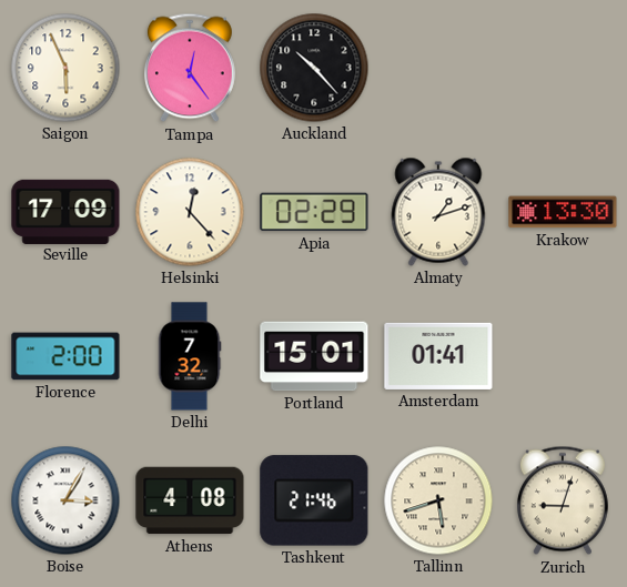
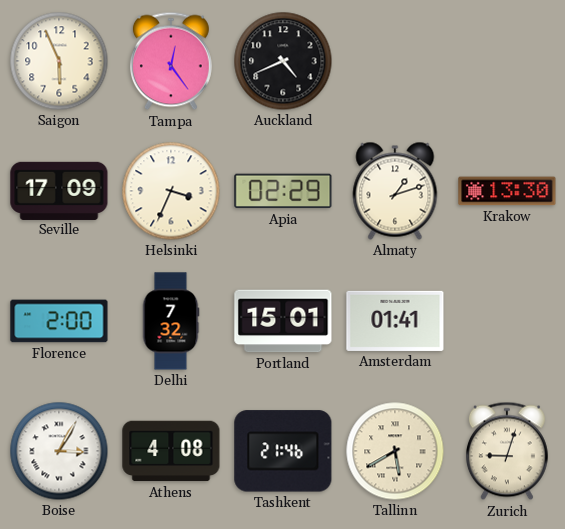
Auckland: 10:23 -> 4:41 (283, 61)
Helsinki: 12:23 -> 3:34 (171, 191)
Tallinn: 5:42 -> 5:40 (395, 451)
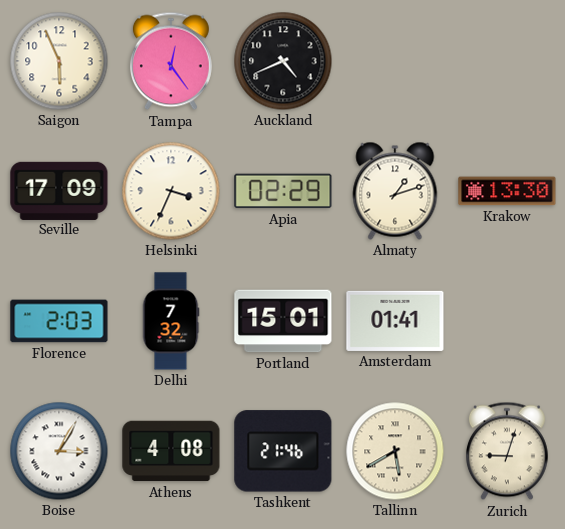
Florence: 2:00 -> 2:03 (59, 321)
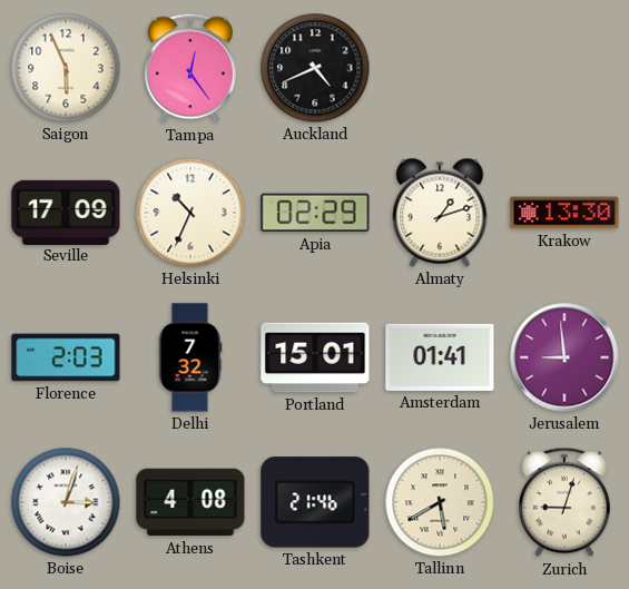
Helsinki: 3:34 -> 10:34 (190, 213)
Jerusalem: none -> 8:59 (564, 357)
Boise: 3:05 -> 3:03 (66, 502)
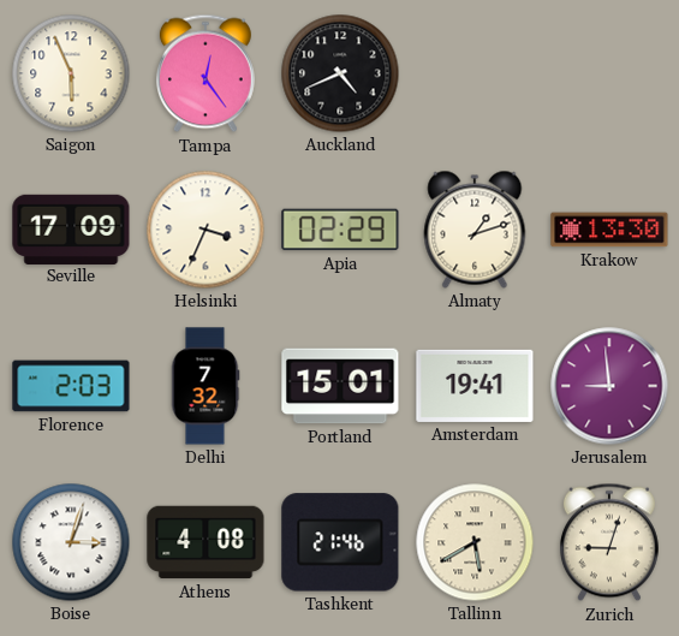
Helsinki: 10:34 -> 3:34 (206, 230)
Amsterdam: 01:41 -> 19:41 (475, 386)
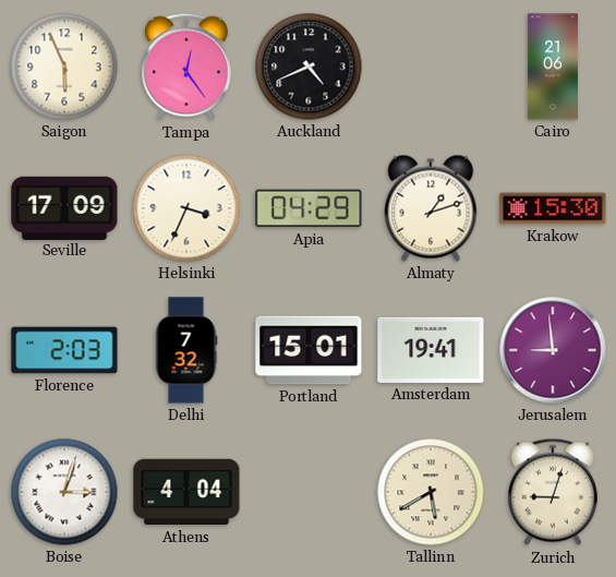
Cairo: none -> 21:06 (553, 67)
Apia: 02:29 -> 04:29 (309, 208)
Krakow: 13:30 -> 15:30 (553, 208)
Athens: 4:08 -> 4:04 (186, 492)
Tashkent: 21:46 -> none (340, 542)
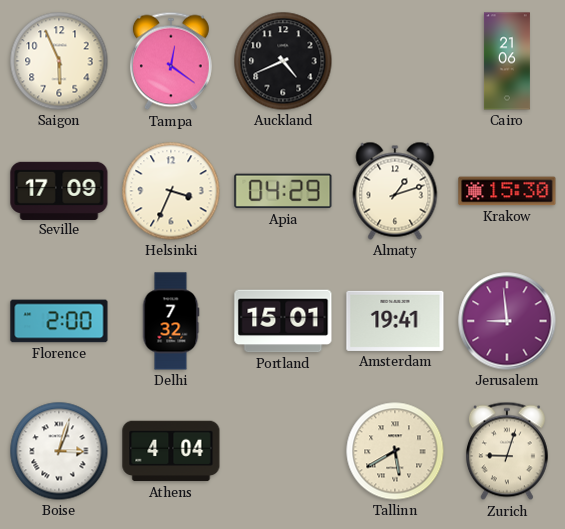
Tampa: 12:24 -> 12:21 (171, 61)
Florence: 2:03 -> 2:00 (59, 321)
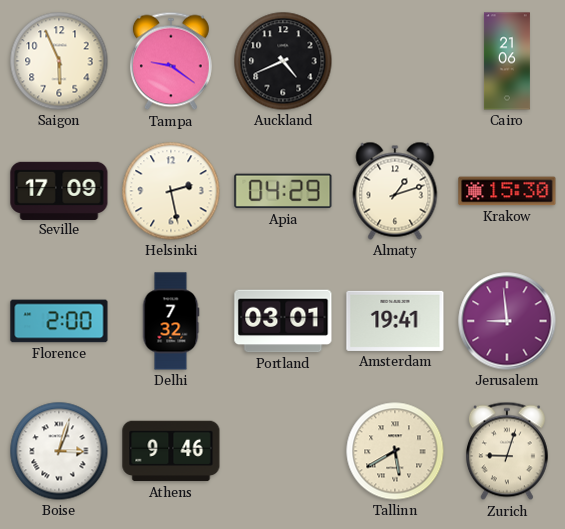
Tampa: 12:21 -> 9:21 (171, 61)
Helsinki: 3:34 -> 2:28 (171, 191)
Portland: 15:01 -> 03:01 (283, 321)
Athens: 4:04 -> 9:46 (171, 451)
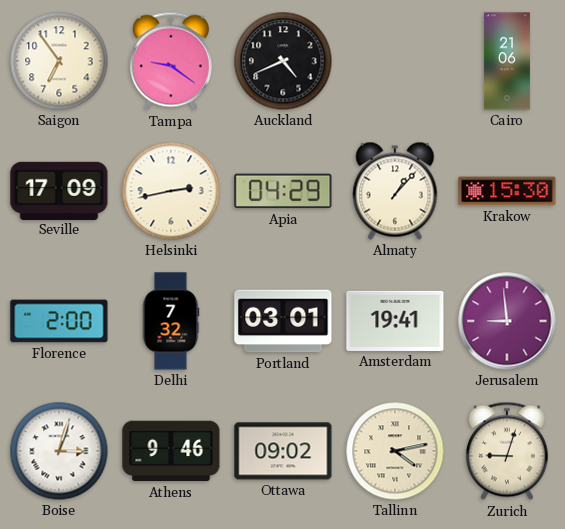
Saigon: 5:56 -> 6:54 (59, 61)
Helsinki: 2:28 -> 2:43 (171, 191)
Almaty: 1:12 -> 1:07 (395, 191)
Ottawa: none -> 09:02 (283, 451)
Tallinn: 5:40 -> 4:13 (395, 451)
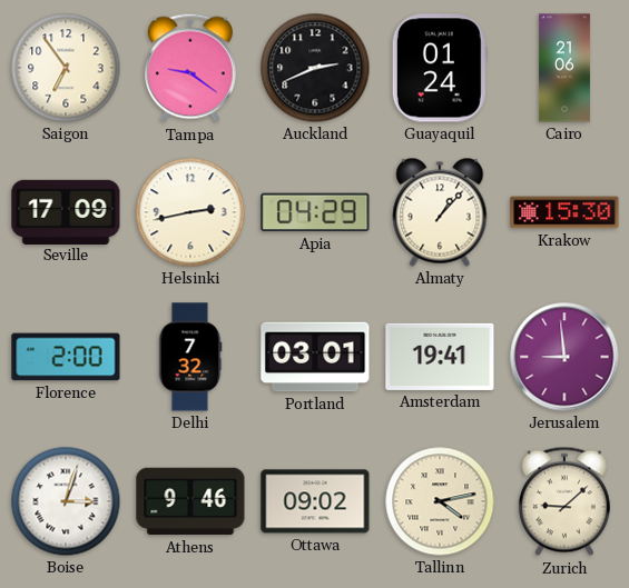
Auckland: 4:41 -> 2:41 (315, 68)
Guayaquil: none -> 01:24 (440, 68)
Zurich: 9:03 -> 9:08 (564, 501)
